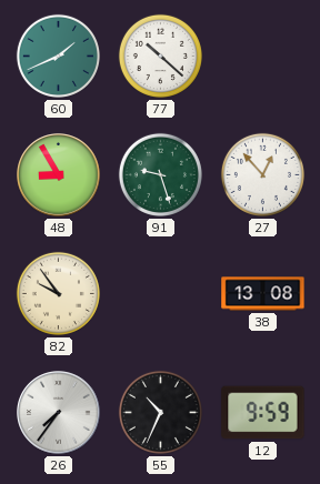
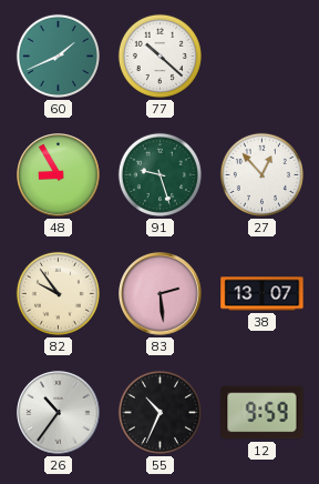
83: none -> 2:29 (161, 294)
38: 13:08 -> 13:07 (263, 294)
26: 7:36 -> 10:36 (59, 413)
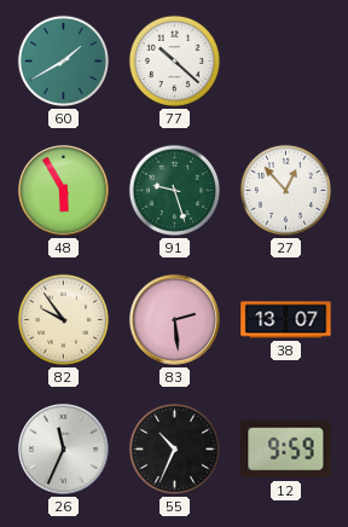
60: 1:41 -> 1:40 (63, 60)
48: 8:55 -> 5:55 (64, 191)
26: 10:36 -> 11:34 (64, 450)
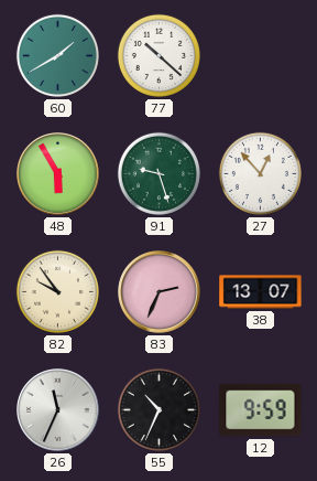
83: 2:29 -> 2:34 (160, 292)
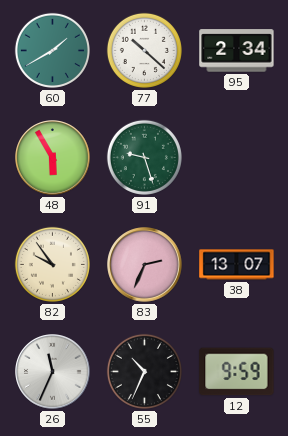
95: none -> 2:34 (237, 51)
27: 12:53 -> none (260, 173)
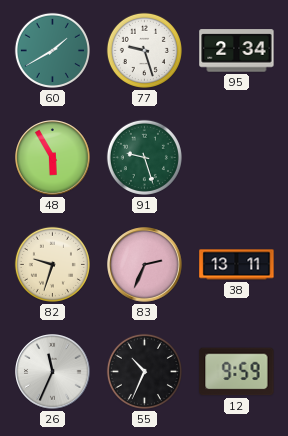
77: 10:22 -> 9:27 (144, 50)
82: 9:54 -> 9:33 (52, 264)
38: 13:07 -> 13:11 (237, 265)
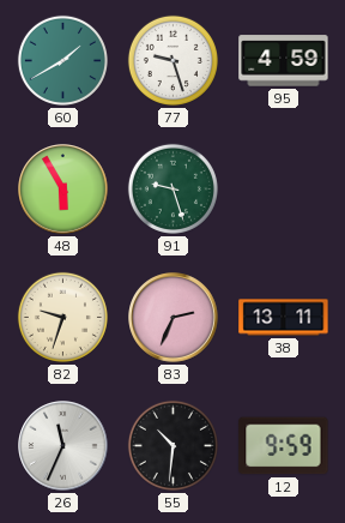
95: 2:34 -> 4:59 (284, 61)
55: 10:34 -> 10:31 (172, 445)
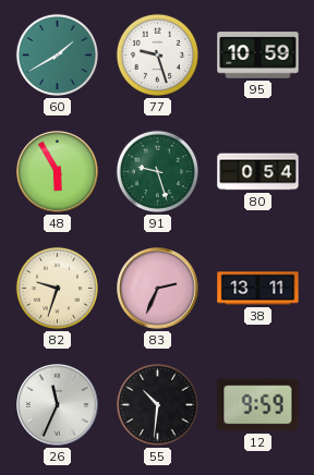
95: 4:59 -> 10:59 (258, 56)
80: none -> 0:54 (258, 172)
